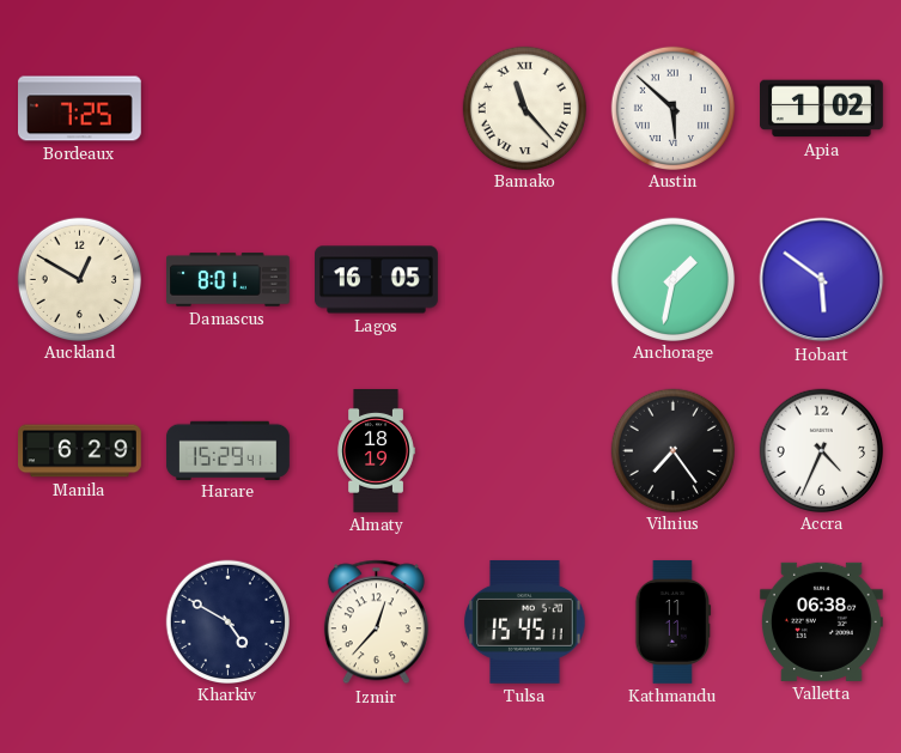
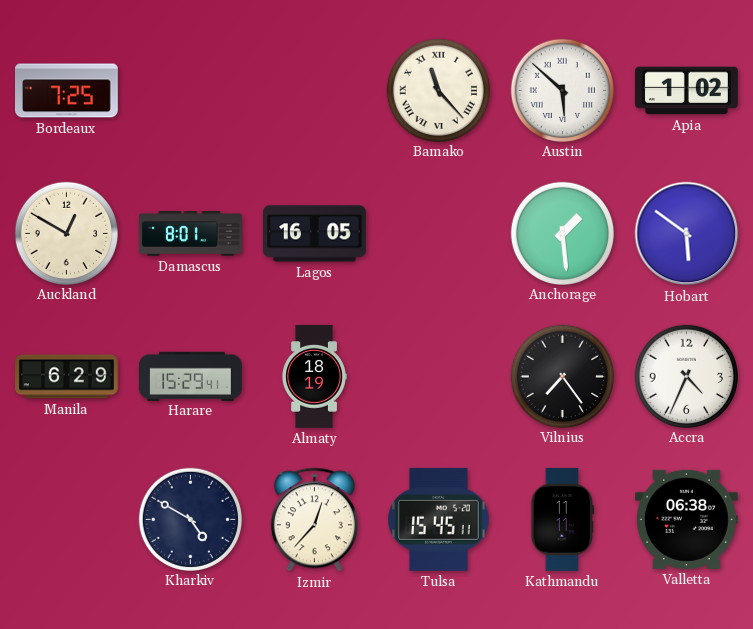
Anchorage: 1:32 -> 1:29 (562, 233)
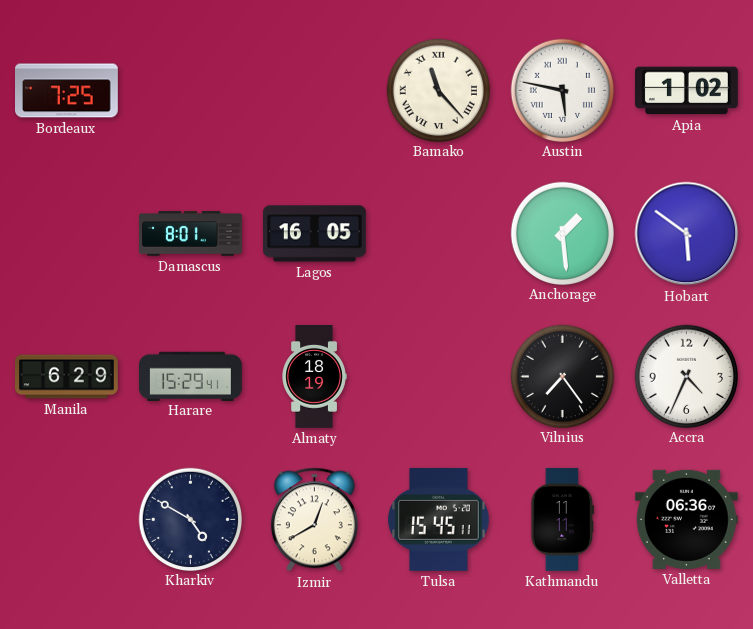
Austin: 5:52 -> 5:47 (562, 90)
Auckland: 12:50 -> none (66, 233)
Izmir: 12:37 -> 12:40 (314, 520)
Valletta: 06:38 -> 06:36 (686, 519)
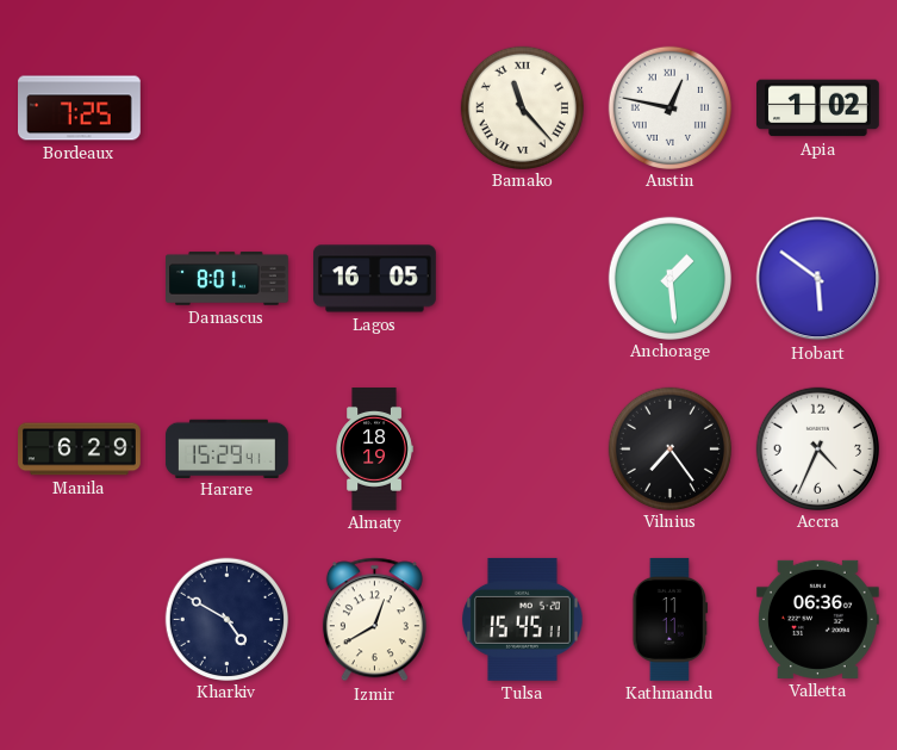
Austin: 5:47 -> 12:47 (669, 107)
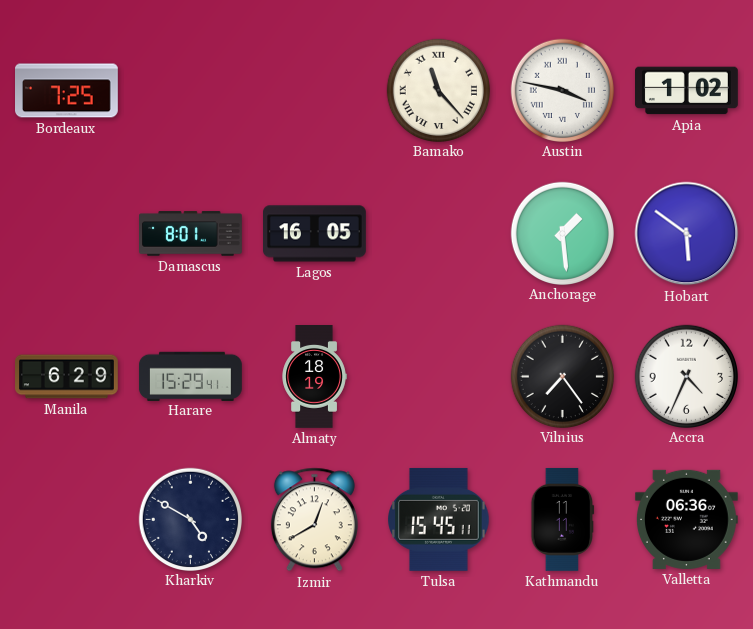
Austin: 12:47 -> 3:47 (562, 90)
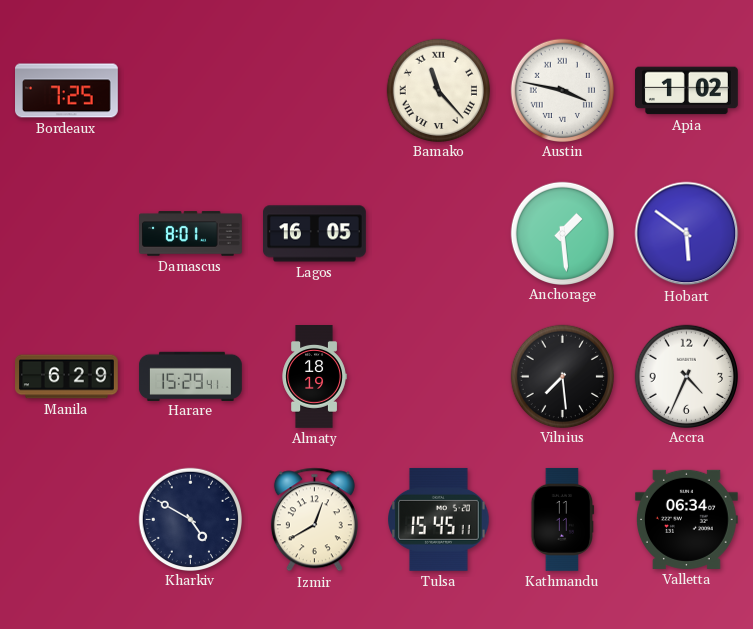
Vilnius: 7:24 -> 7:29 (562, 376)
Valletta: 06:36 -> 06:34 (686, 519)
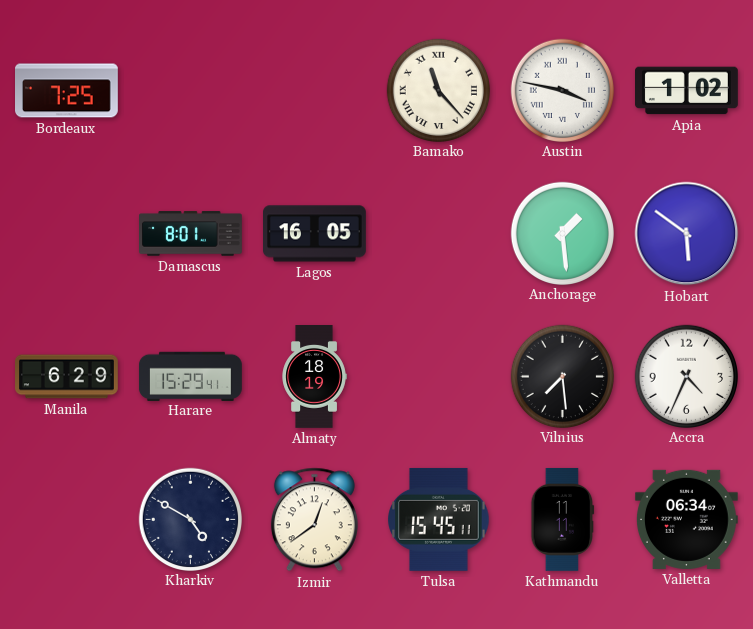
Izmir: 12:40 -> 12:39 (314, 520)
